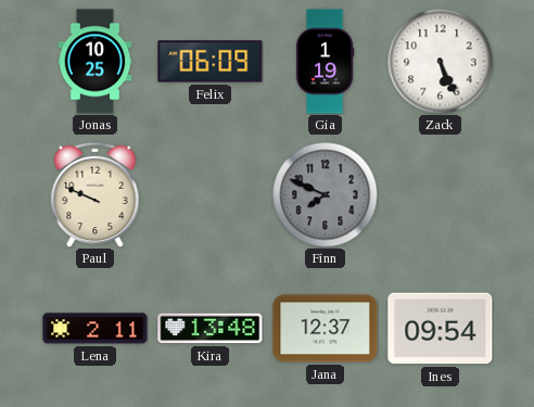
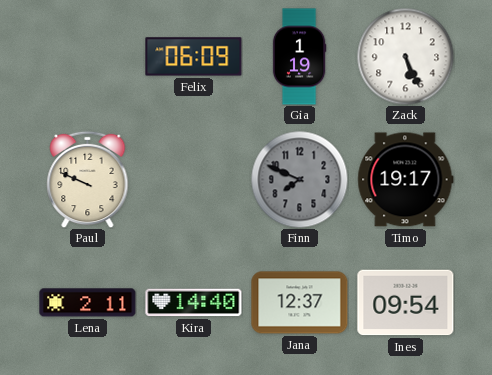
Jonas: 10:25 -> none (96, 62)
Timo: none -> 19:17 (406, 180)
Kira: 13:48 -> 14:40 (194, 303)
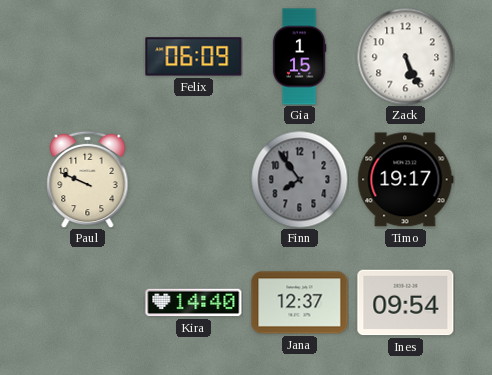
Gia: 1:19 -> 1:15 (299, 57)
Finn: 7:49 -> 7:54 (299, 179)
Lena: 2:11 -> none (88, 303)
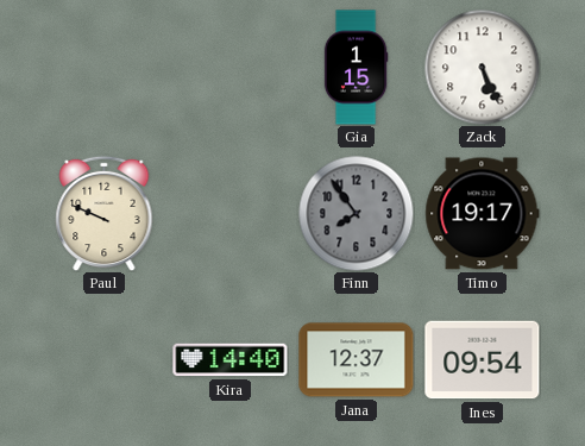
Felix: 06:09 -> none (194, 57)
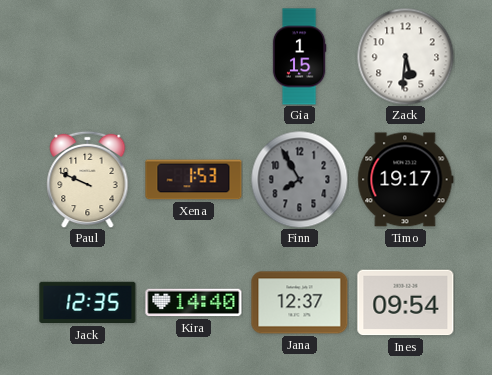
Zack: 5:26 -> 5:31 (405, 56)
Xena: none -> 1:53 (194, 180)
Finn: 7:54 -> 7:55 (299, 179)
Jack: none -> 12:35 (88, 303)
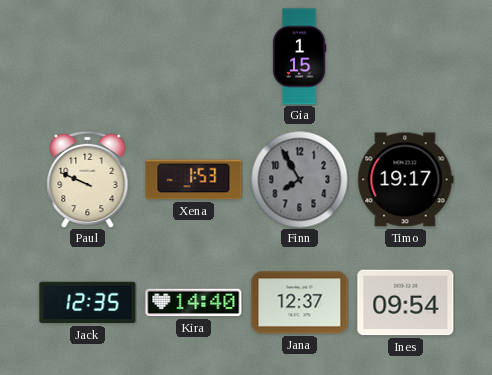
Zack: 5:31 -> none (405, 56)
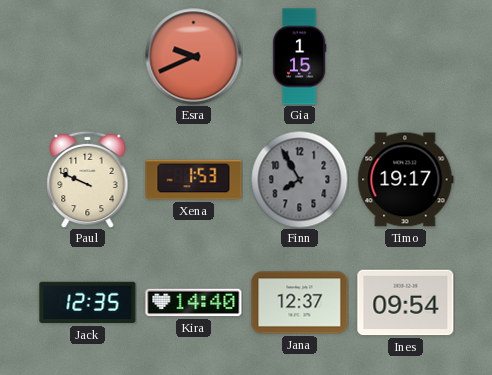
Esra: none -> 9:41 (194, 57)
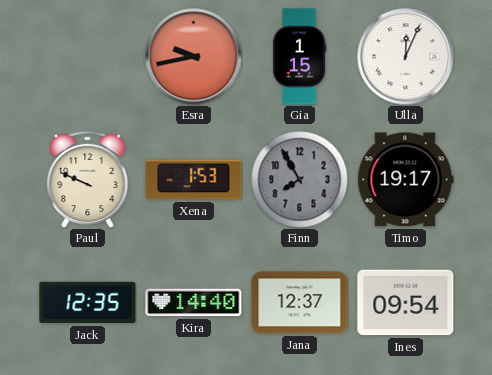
Esra: 9:41 -> 9:43 (194, 57)
Ulla: none -> 12:04 (406, 57)
